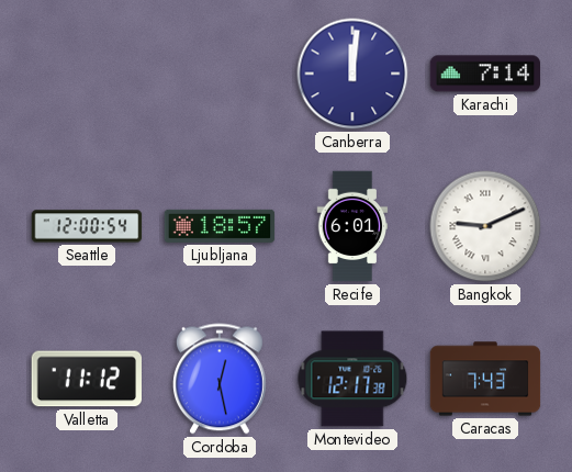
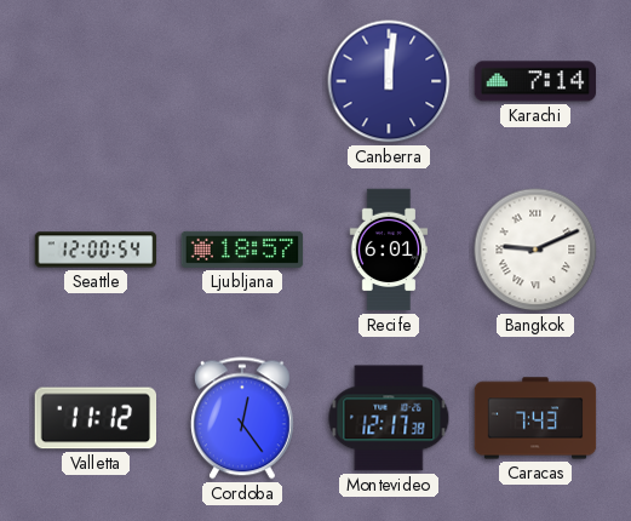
Cordoba: 12:28 -> 12:24 (242, 418)
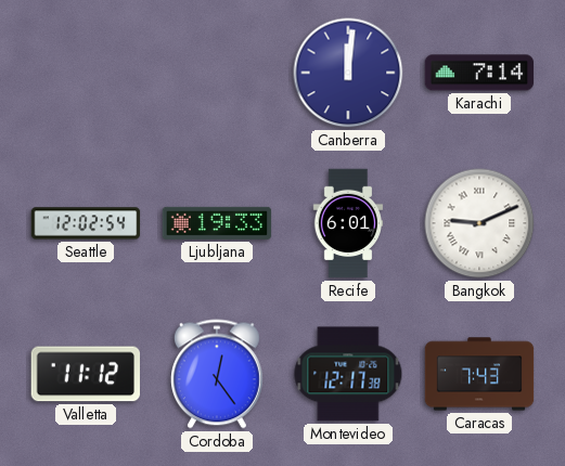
Seattle: 12:00 -> 12:02 (86, 223)
Ljubljana: 18:57 -> 19:33 (217, 223)
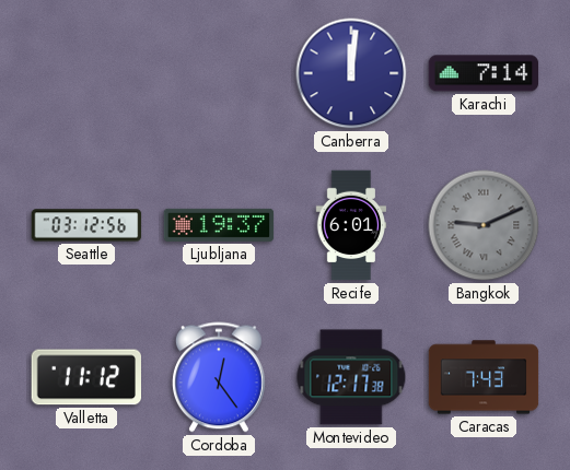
Seattle: 12:02 -> 03:12 (86, 225)
Ljubljana: 19:33 -> 19:37 (219, 225)
Bangkok dial: white -> grey (484, 225)
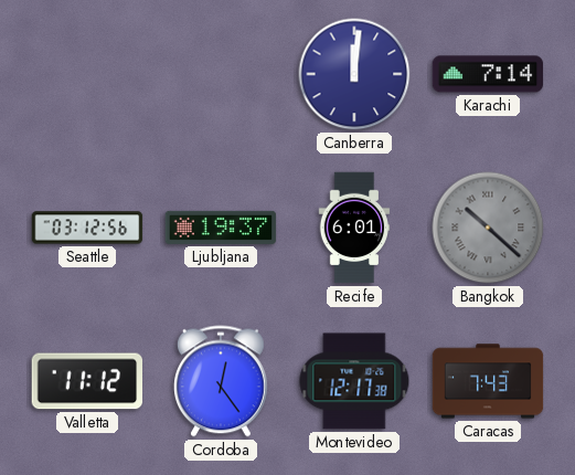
Bangkok: 9:11 -> 10:22 (488, 228)
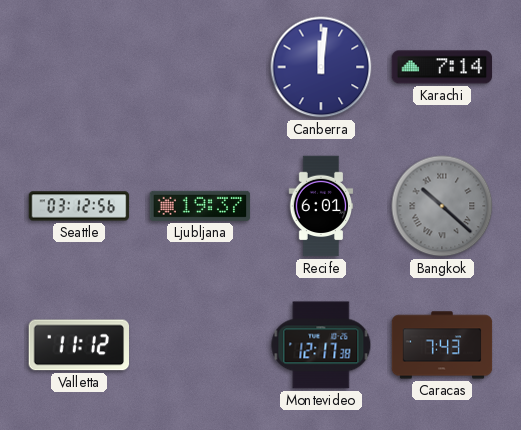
Cordoba: 12:24 -> none (221, 381)
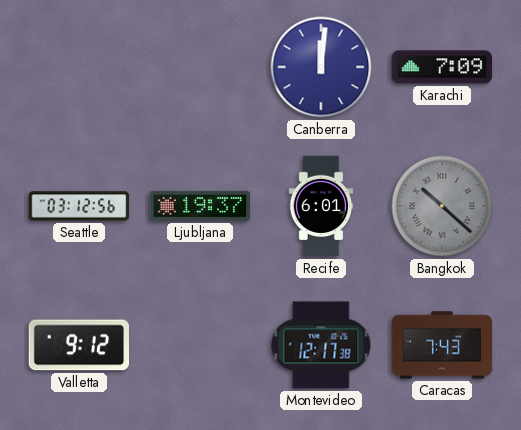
Karachi: 7:14 -> 7:09 (442, 67)
Valletta: 11:12 -> 9:12 (78, 345)
